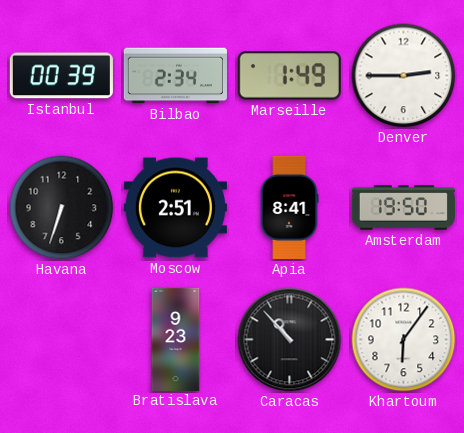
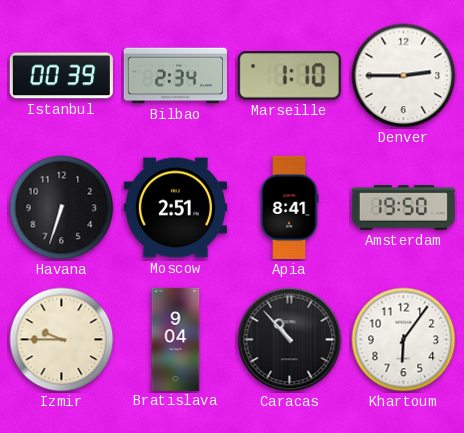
Marseille: 1:49 -> 1:10 (289, 76)
Izmir: none -> 9:45 (62, 340)
Bratislava: 9:23 -> 9:04 (176, 339)
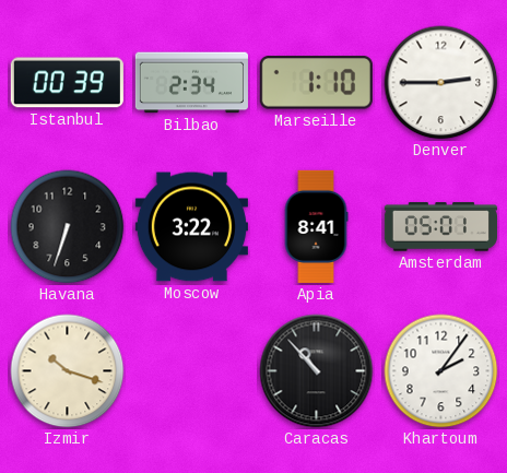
Moscow: 2:51 -> 3:22 (191, 227)
Amsterdam: 19:50 -> 05:01 (440, 227)
Izmir: 9:45 -> 10:18 (68, 371)
Bratislava: 9:04 -> none (176, 339)
Khartoum: 6:06 -> 2:06 (441, 371)
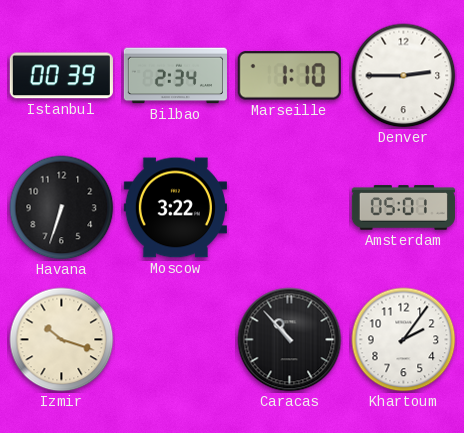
Apia: 8:41 -> none (316, 226)
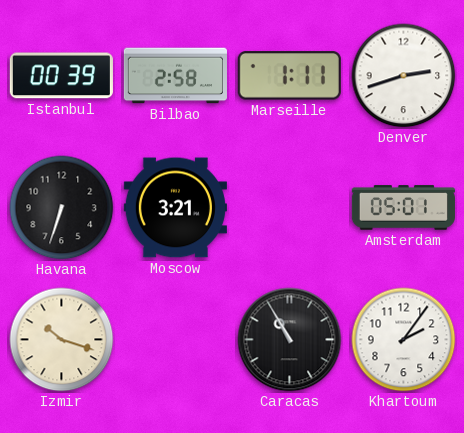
Bilbao: 2:34 -> 2:58 (175, 76)
Marseille: 1:10 -> 1:11 (289, 76)
Denver: 2:45 -> 2:42 (404, 76)
Moscow: 3:22 -> 3:21 (175, 208)
Caracas: 10:53 -> 10:55 (290, 340)
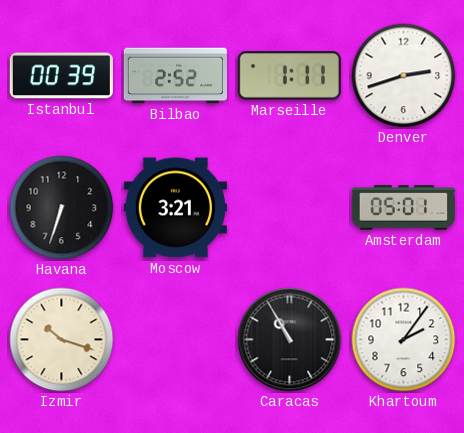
Bilbao: 2:58 -> 2:52 (175, 76)
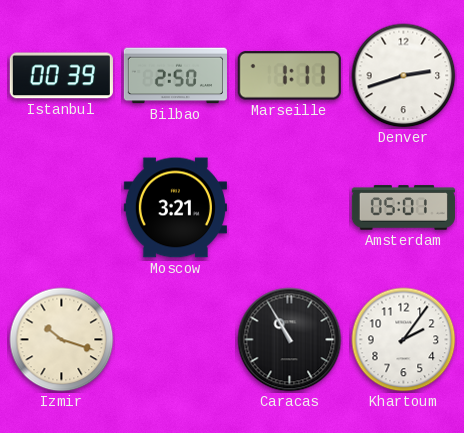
Bilbao: 2:52 -> 2:50 (175, 76)
Havana: 6:33 -> none (62, 208)
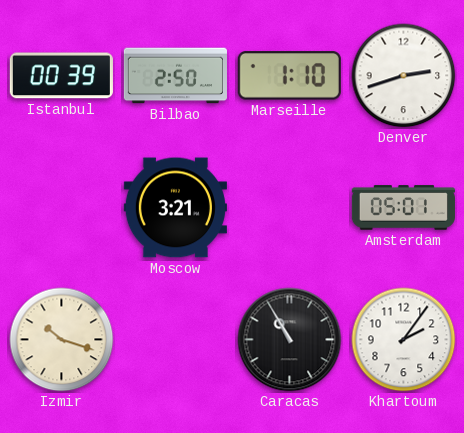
Marseille: 1:11 -> 1:10 (289, 76)
